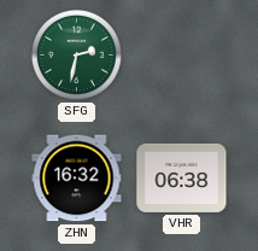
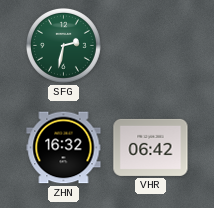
VHR: 06:38 -> 06:42 (151, 147)
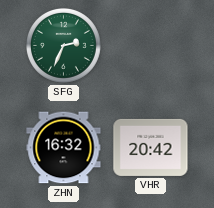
SFG: 2:32 -> 2:34 (63, 45)
VHR: 06:42 -> 20:42 (151, 147)
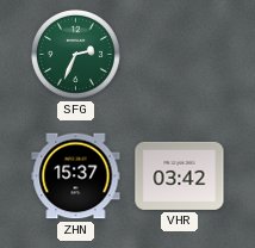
ZHN: 16:32 -> 15:37 (76, 176)
VHR: 20:42 -> 03:42 (180, 175)
